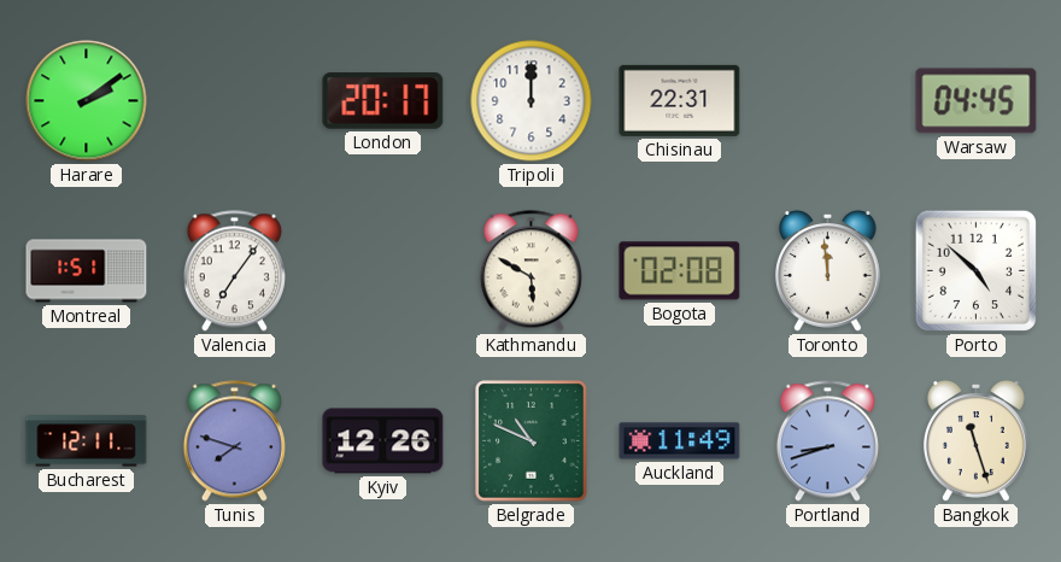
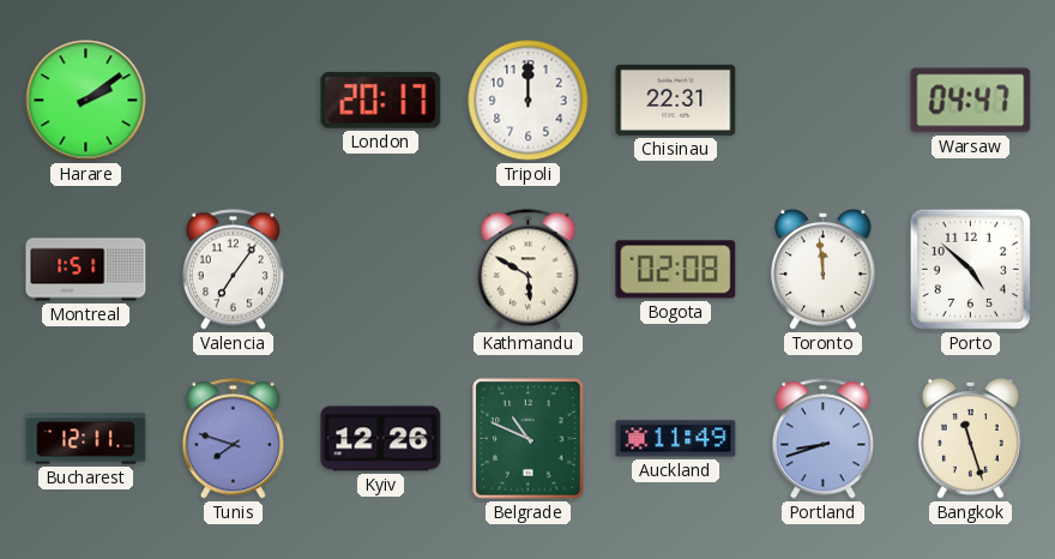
Warsaw: 04:45 -> 04:47 (971, 101)
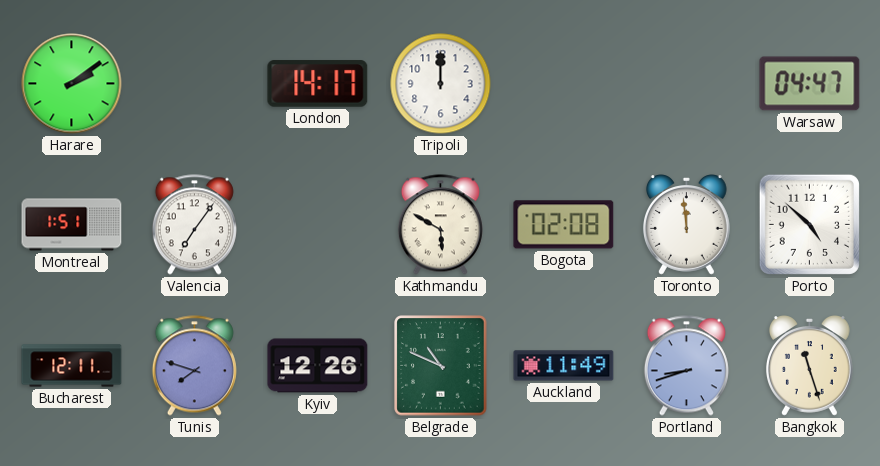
London: 20:17 -> 14:17 (318, 84)
Chisinau: 22:31 -> none (676, 100)
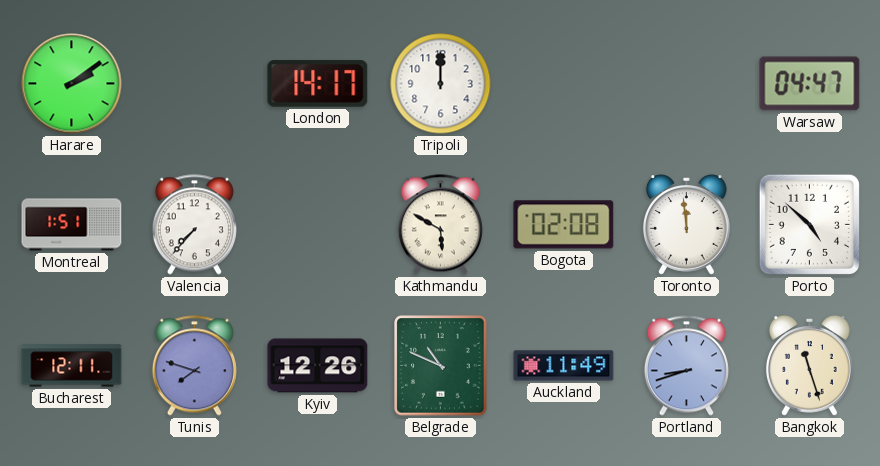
Valencia: 7:06 -> 7:37 (194, 225)
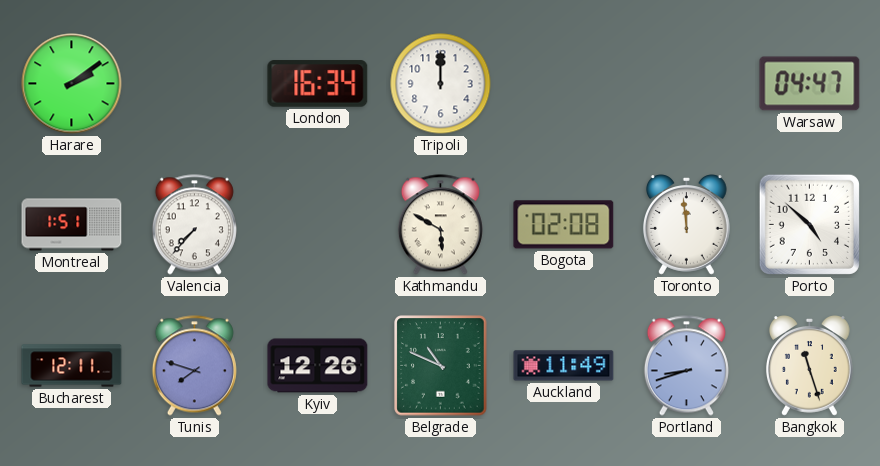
London: 14:17 -> 16:34 (318, 84)
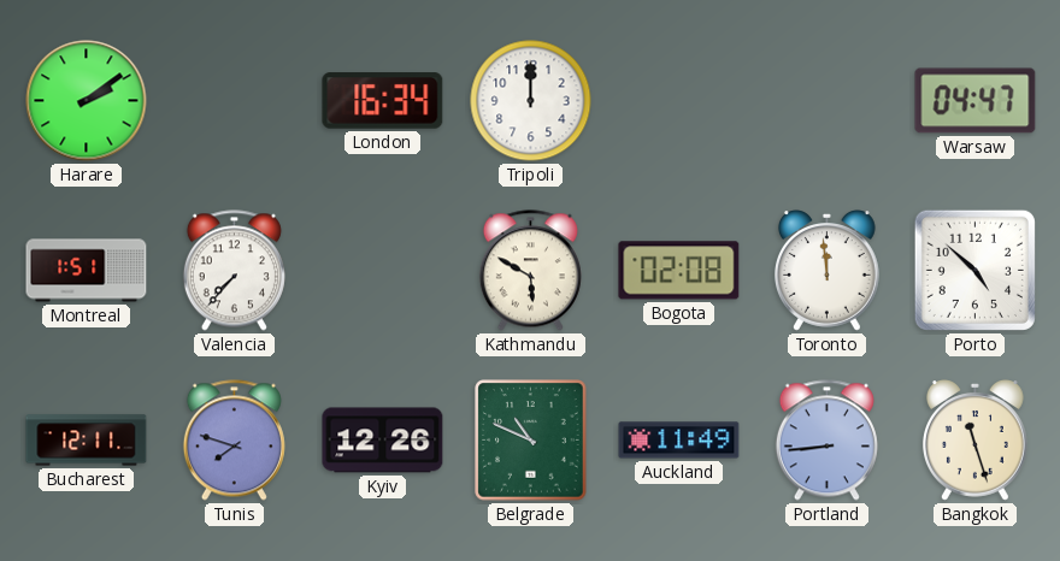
Portland: 8:42 -> 8:44 (826, 441)
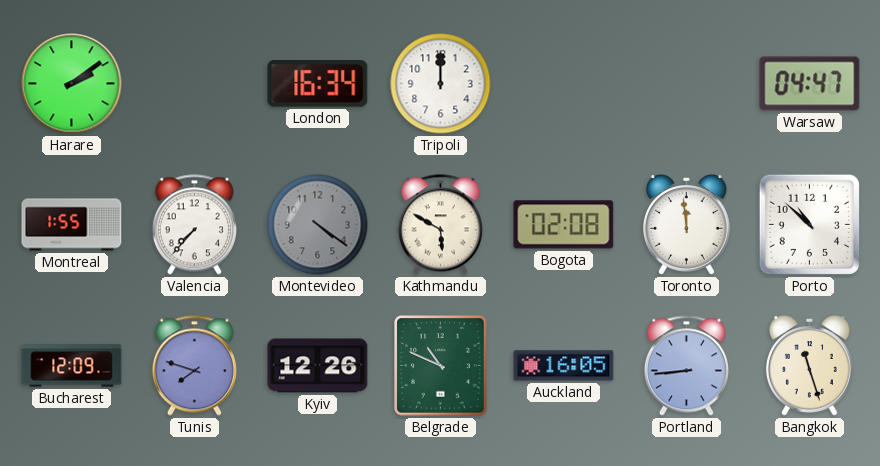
Montreal: 1:51 -> 1:55 (72, 225)
Montevideo: none -> 4:21 (318, 225)
Porto: 4:52 -> 10:52 (809, 224)
Bucharest: 12:11 -> 12:09 (72, 366)
Auckland: 11:49 -> 16:05 (564, 366)
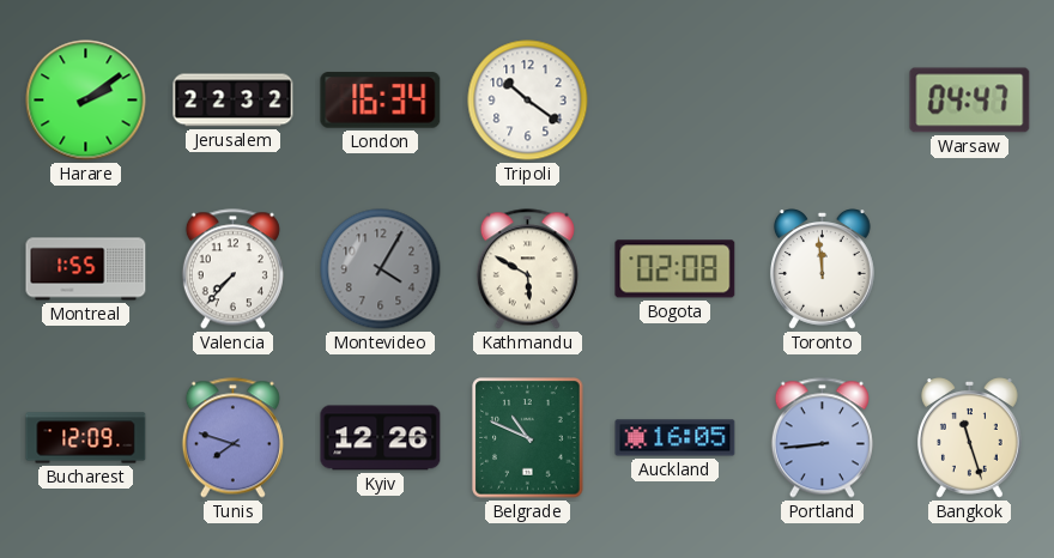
Jerusalem: none -> 22:32 (234, 101)
Tripoli: 12:00 -> 10:21 (528, 101)
Montevideo: 4:21 -> 4:05 (381, 269)
Porto: 10:52 -> none (809, 224)
